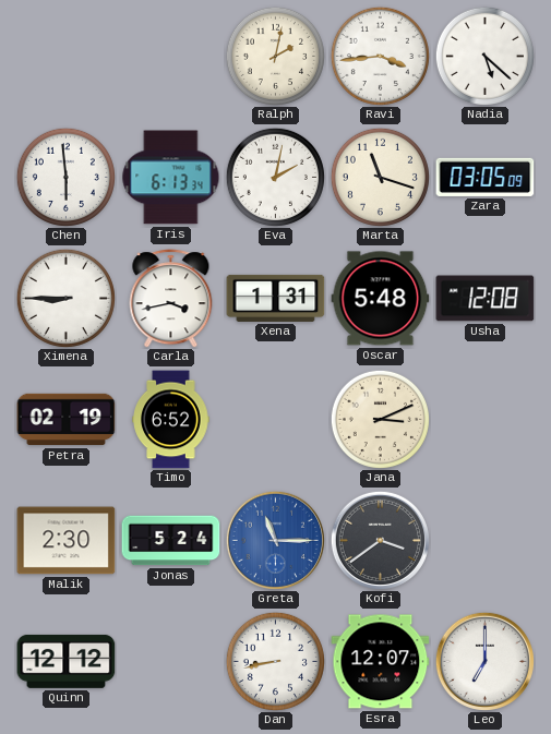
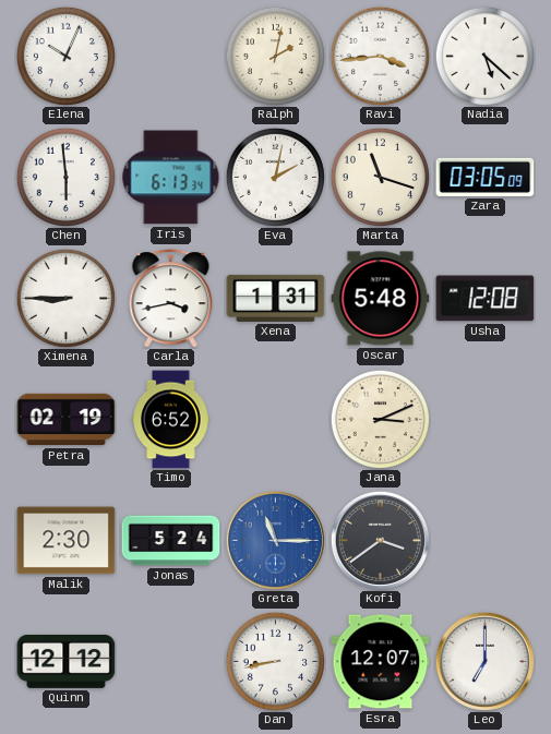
Elena: none -> 10:04 (65, 56)
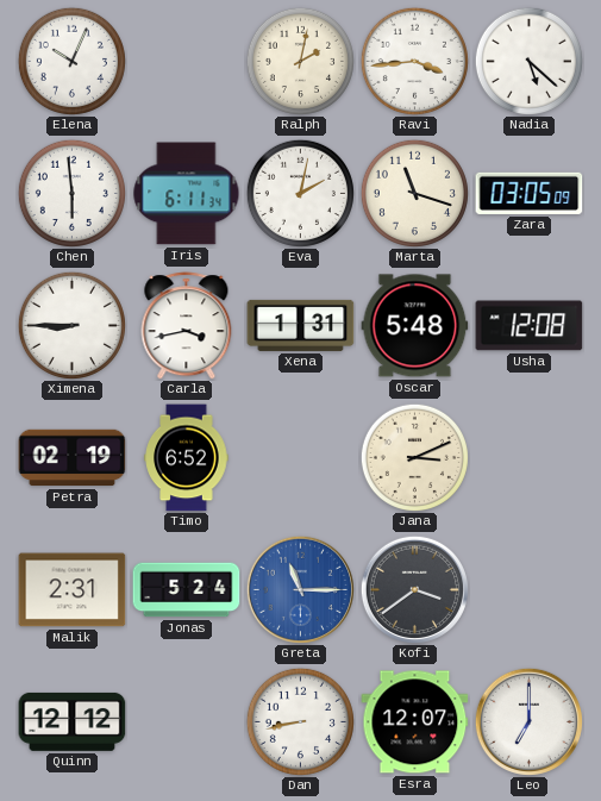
Iris: 6:13 -> 6:11 (187, 194)
Malik: 2:30 -> 2:31 (73, 590)
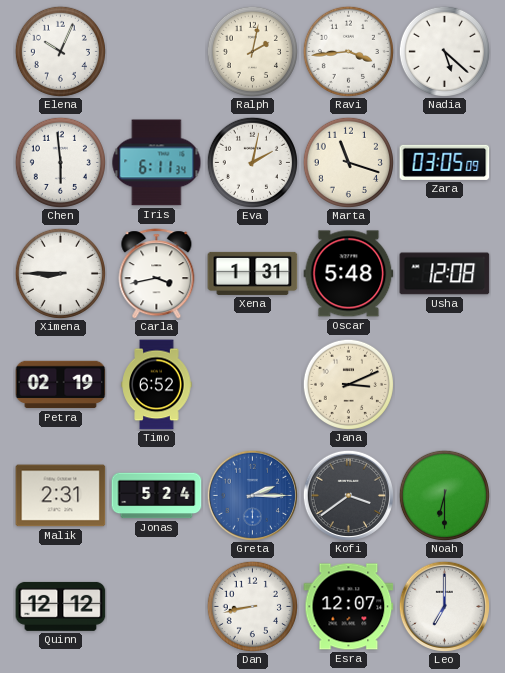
Greta: 11:15 -> 2:15 (252, 495)
Noah: none -> 6:30 (444, 495)
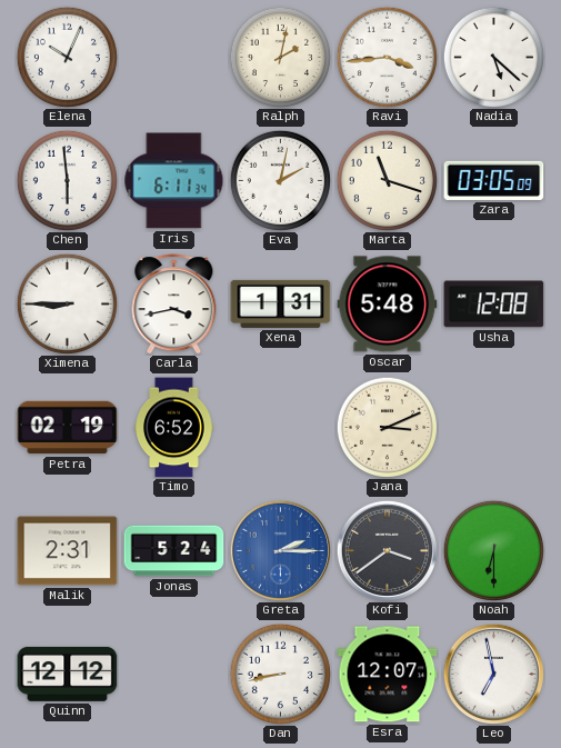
Leo: 7:00 -> 6:58 (493, 674)
